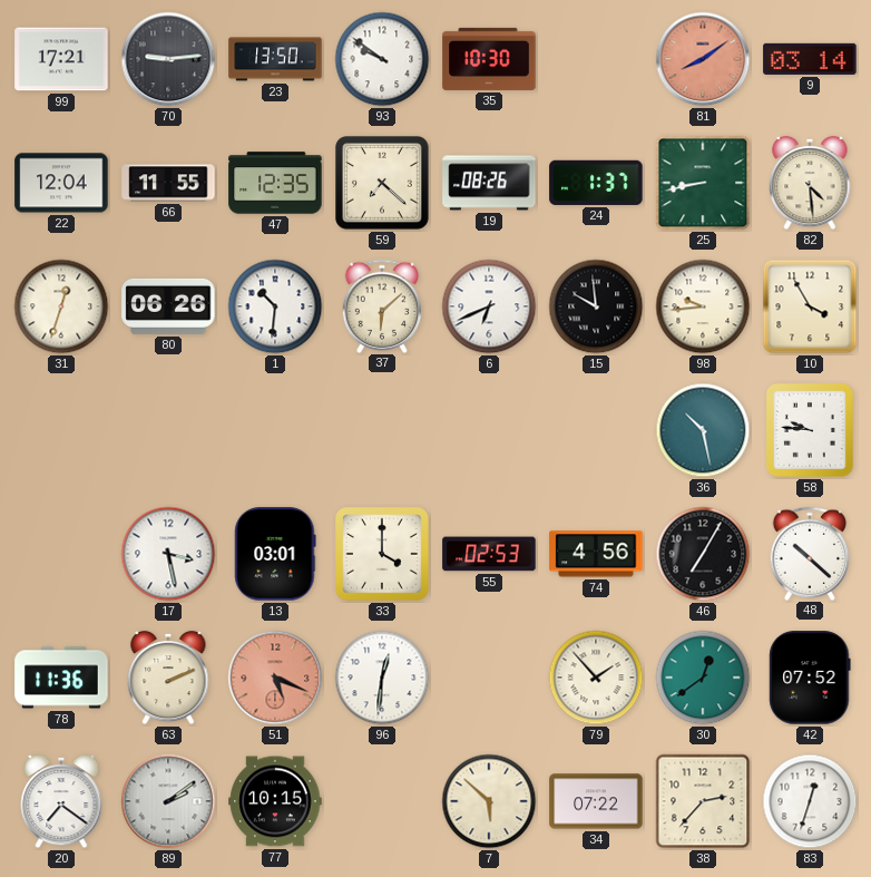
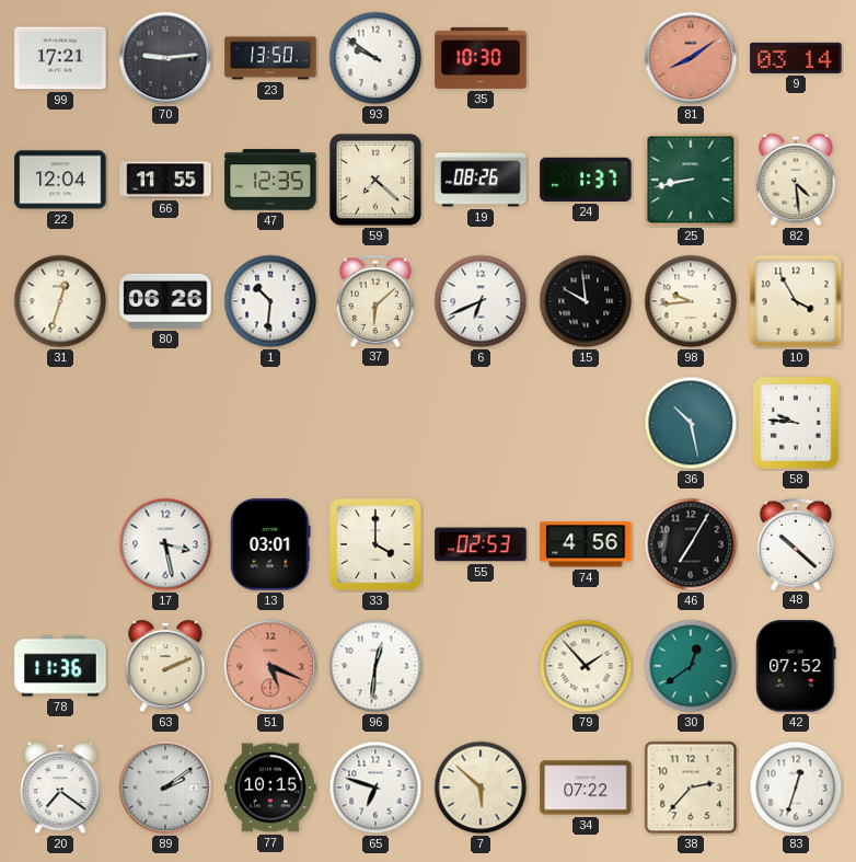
65: none -> 6:48 (375, 788)
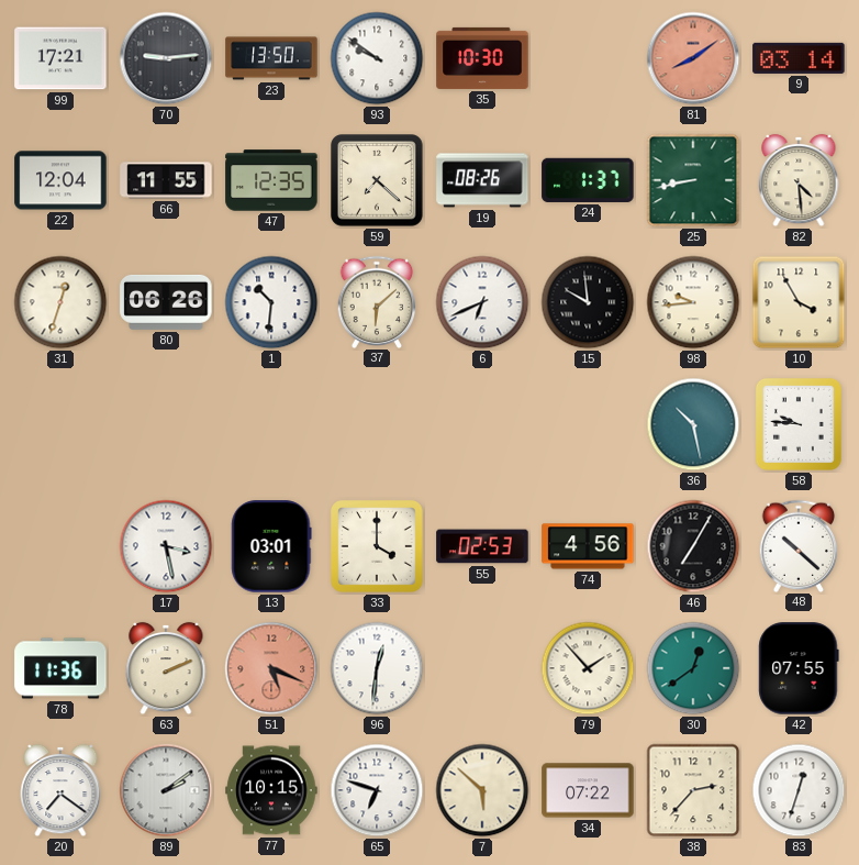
42: 07:52 -> 07:55 (799, 668)
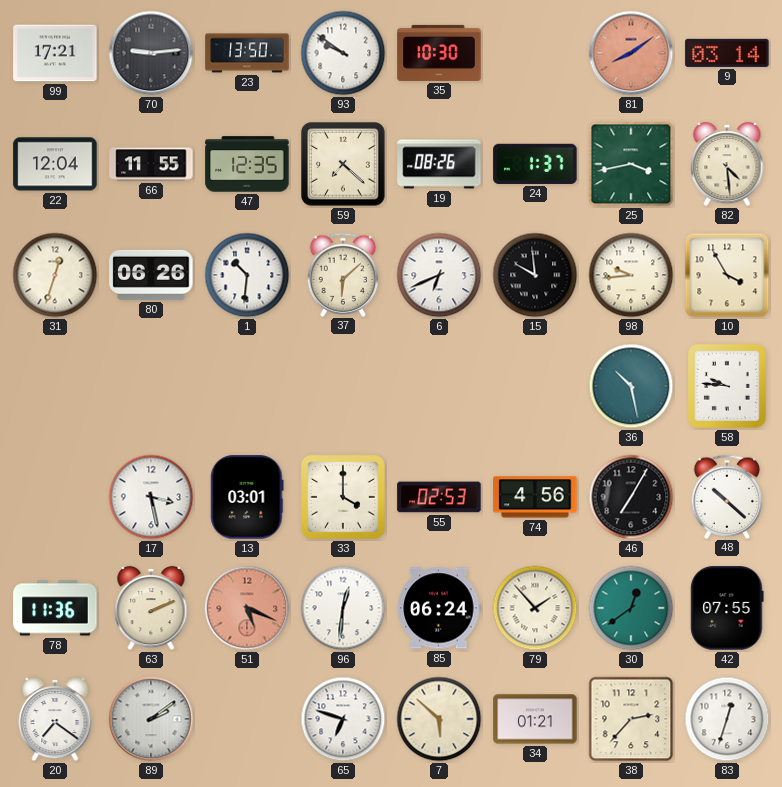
25: 8:43 -> 3:43 (631, 164)
85: none -> 06:24 (439, 608)
77: 10:15 -> none (271, 790)
34: 07:22 -> 01:21 (535, 719)
